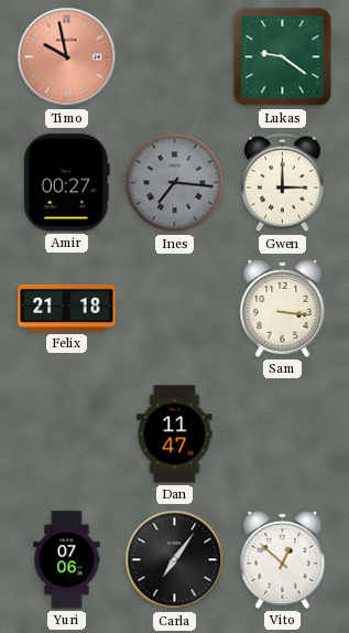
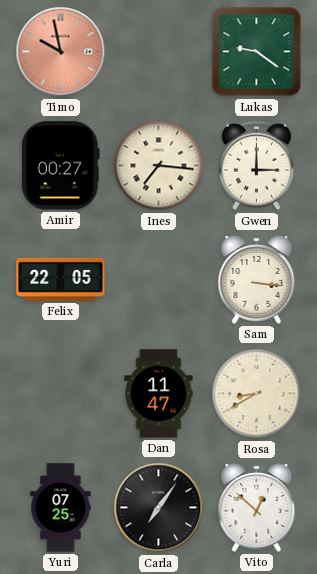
Ines dial: grey -> cream (159, 166)
Felix: 21:18 -> 22:05 (61, 279)
Rosa: none -> 8:40 (257, 394)
Yuri: 07:06 -> 07:25 (61, 508)
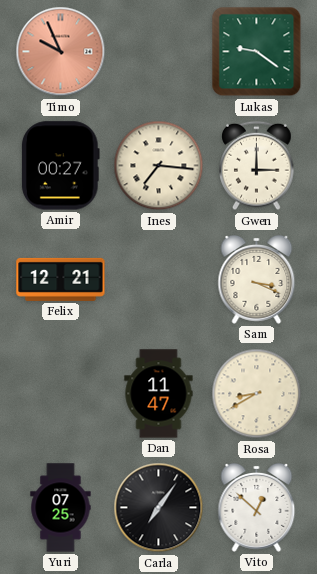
Timo: 9:58 -> 9:56 (61, 52)
Felix: 22:05 -> 12:21 (61, 279)
Sam: 3:16 -> 3:19 (257, 280)
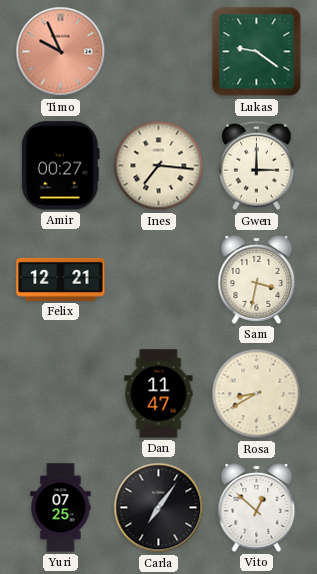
Sam: 3:19 -> 3:32 (257, 280)
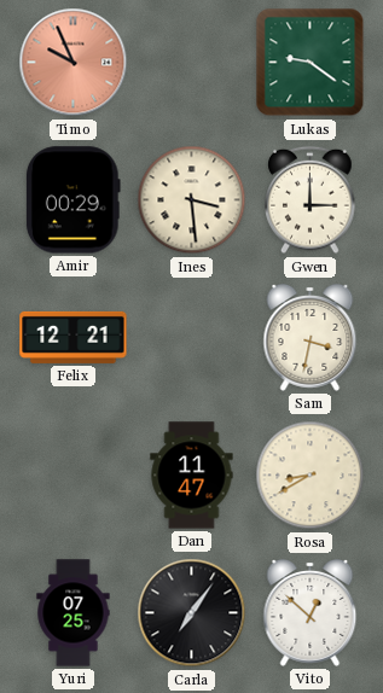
Amir: 00:27 -> 00:29 (72, 200)
Ines: 7:16 -> 3:29 (192, 200)
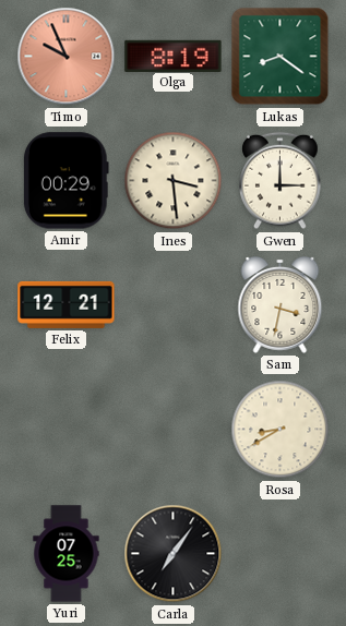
Olga: none -> 8:19 (174, 56)
Lukas: 9:21 -> 8:21 (281, 57)
Dan: 11:47 -> none (192, 476)
Vito: 12:52 -> none (311, 613)
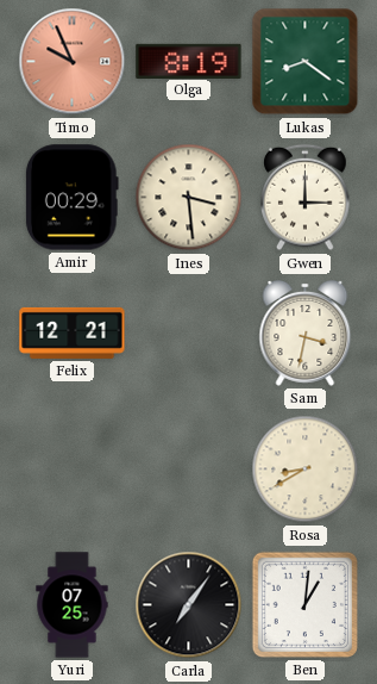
Ben: none -> 1:01 (304, 604)
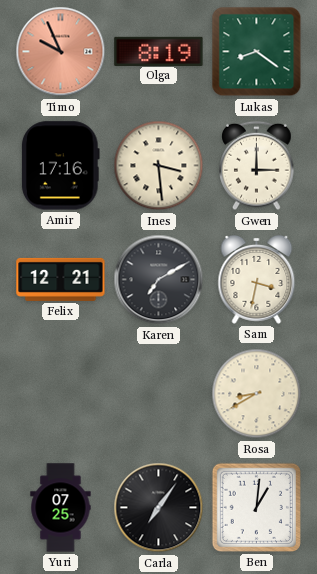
Amir: 00:29 -> 17:16 (60, 166)
Karen: none -> 7:10 (159, 280)
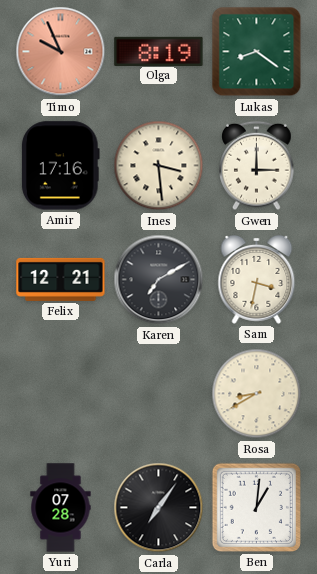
Yuri: 07:25 -> 07:28 (61, 508)
